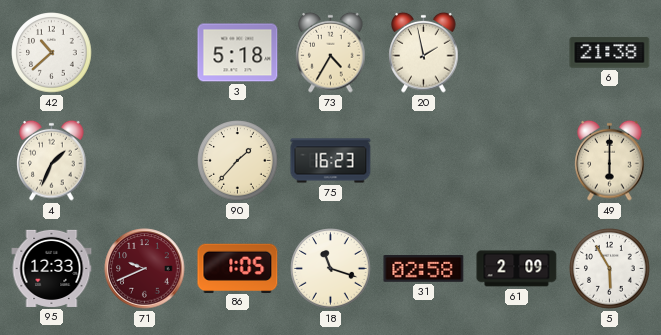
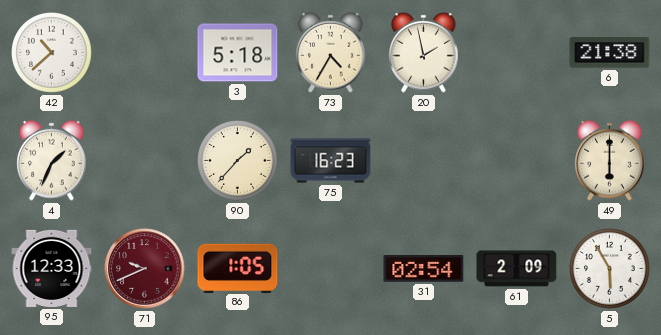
18: 11:18 -> none (331, 269)
31: 02:58 -> 02:54 (424, 269)
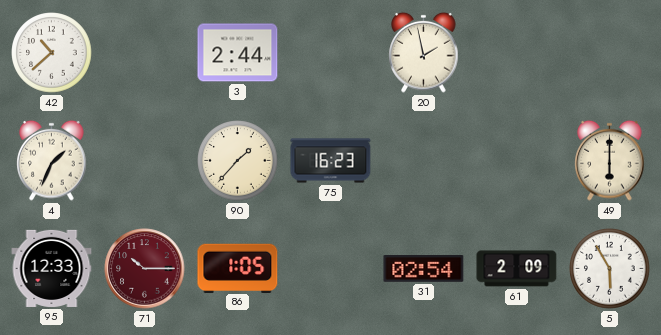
3: 5:18 -> 2:44 (238, 53)
73: 4:35 -> none (331, 52)
6: 21:38 -> none (610, 53)
71: 9:41 -> 10:15 (145, 269)
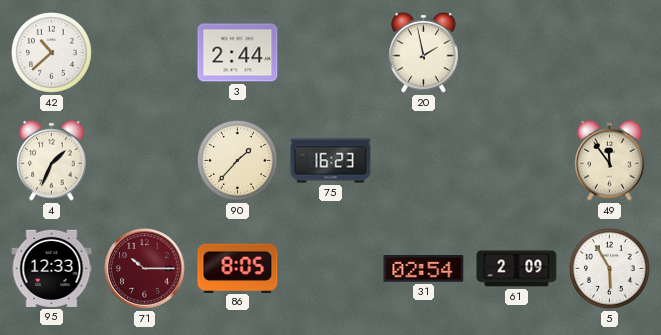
49: 6:00 -> 11:54 (610, 160)
86: 1:05 -> 8:05 (238, 268)
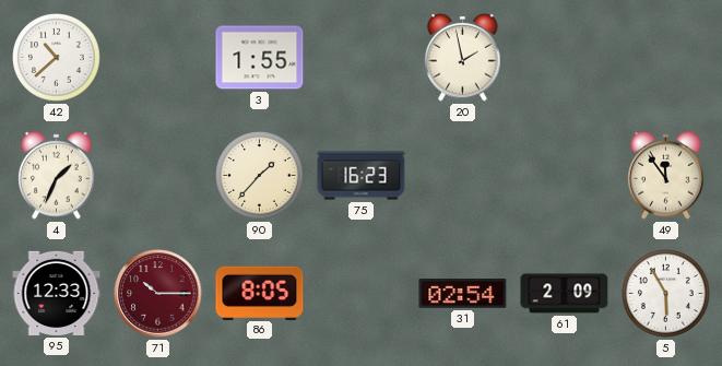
3: 2:44 -> 1:55 (260, 58)
